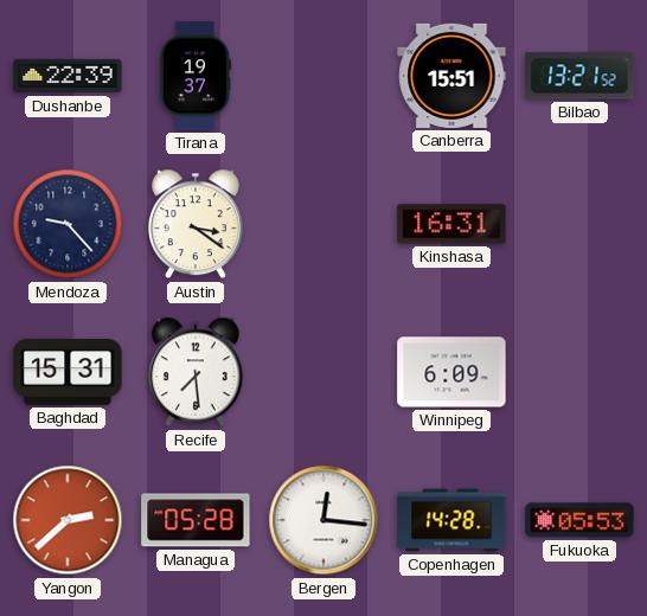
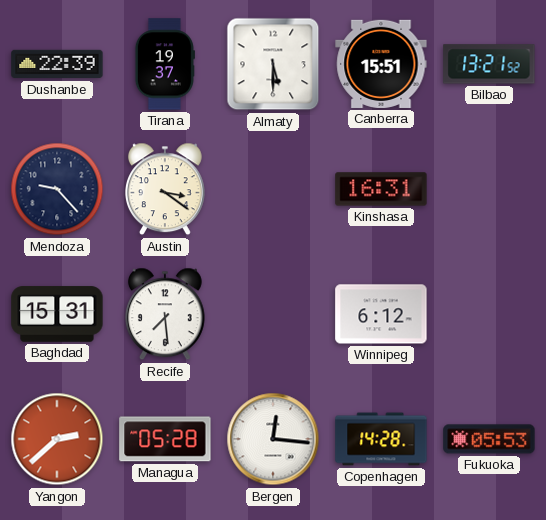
Almaty: none -> 5:30 (273, 64)
Winnipeg: 6:09 -> 6:12 (381, 314)
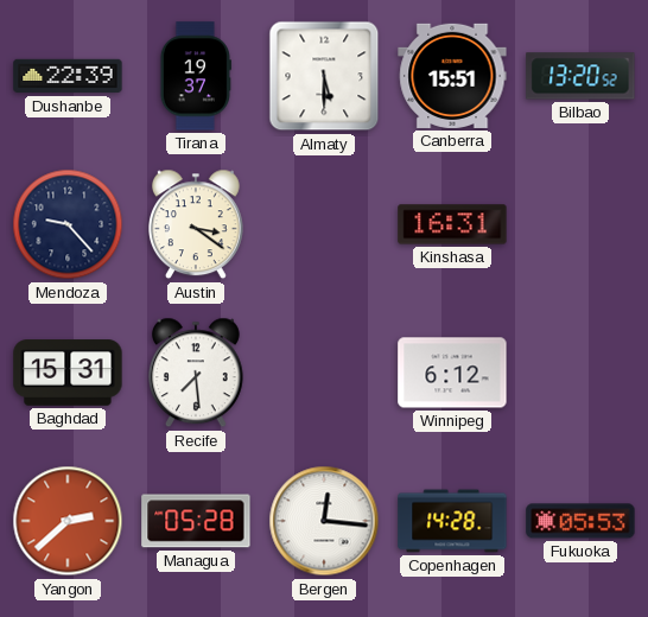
Bilbao: 13:21 -> 13:20 (580, 76)
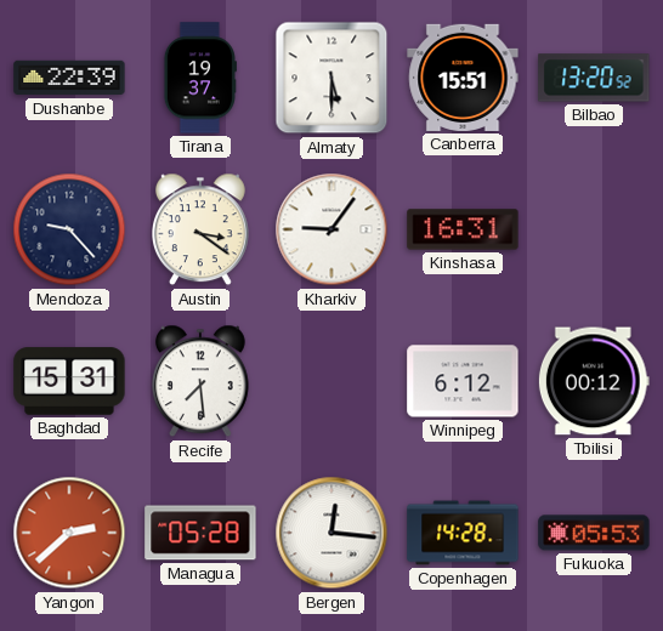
Kharkiv: none -> 9:06 (331, 229)
Tbilisi: none -> 00:12 (594, 381)
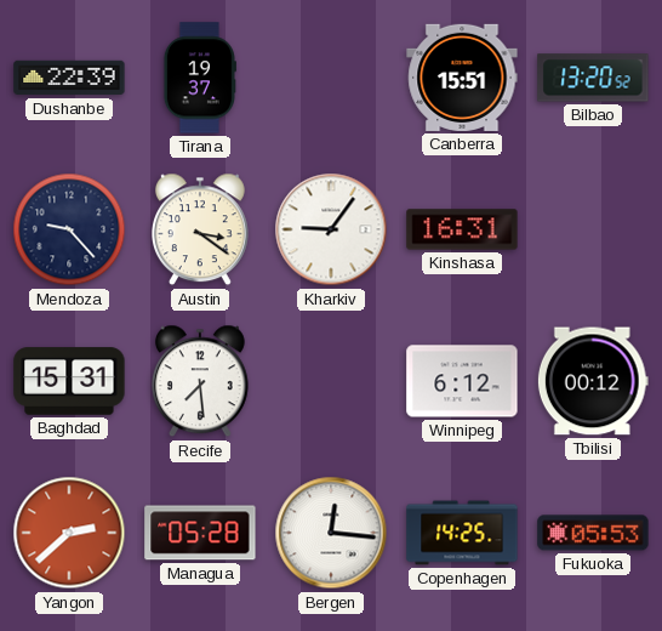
Almaty: 5:30 -> none (331, 78)
Copenhagen: 14:28 -> 14:25 (462, 533)
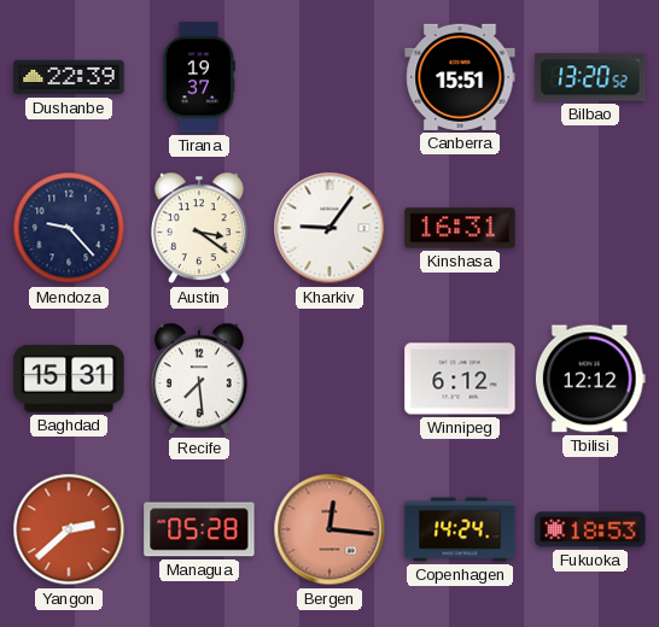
Tbilisi: 00:12 -> 12:12 (590, 379)
Bergen dial: white -> salmon (329, 529)
Copenhagen: 14:25 -> 14:24 (460, 529)
Fukuoka: 05:53 -> 18:53 (590, 529)
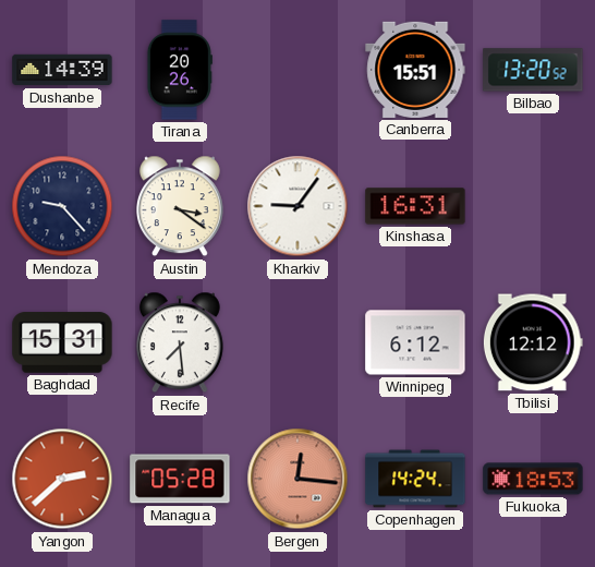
Dushanbe: 22:39 -> 14:39 (62, 70)
Tirana: 19:37 -> 20:26 (179, 70)
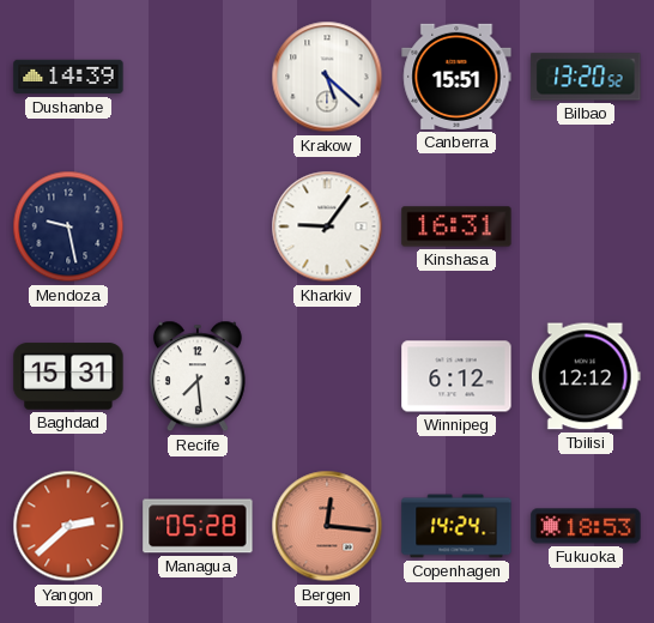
Tirana: 20:26 -> none (179, 70)
Krakow: none -> 5:22 (327, 77)
Mendoza: 9:23 -> 9:28 (68, 226)
Austin: 3:21 -> none (180, 206)
